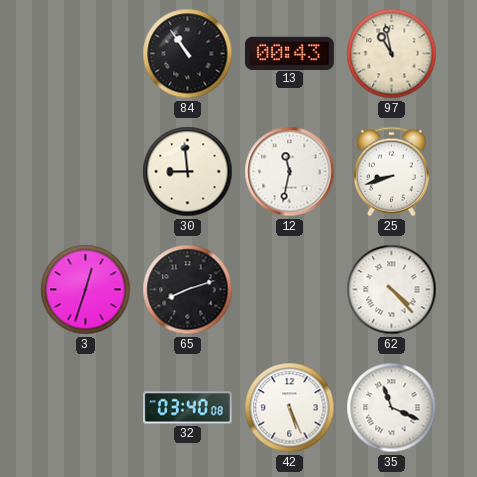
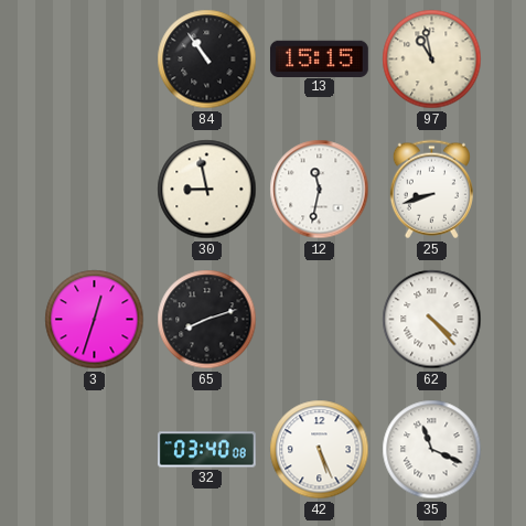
13: 00:43 -> 15:15 (319, 58)
30: 8:59 -> 8:58 (207, 190)
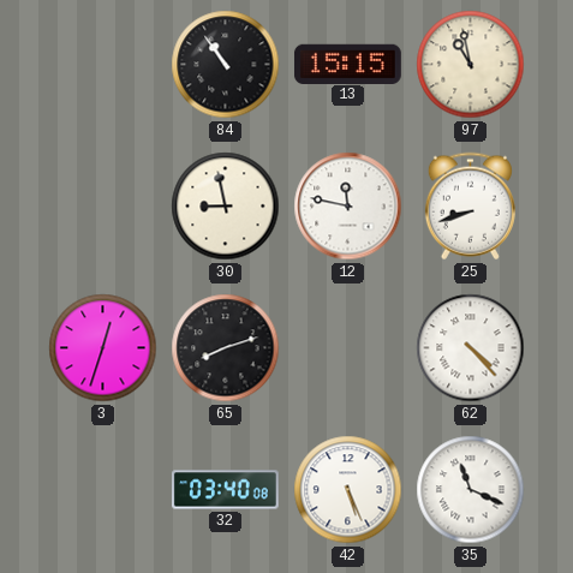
12: 11:32 -> 11:47 (348, 207)
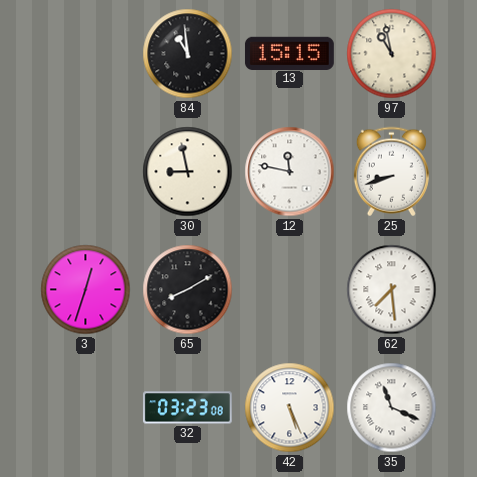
84: 10:54 -> 10:59 (188, 54)
65: 8:12 -> 8:10 (188, 290)
62: 4:23 -> 7:29 (392, 290)
32: 03:40 -> 03:23 (188, 408)
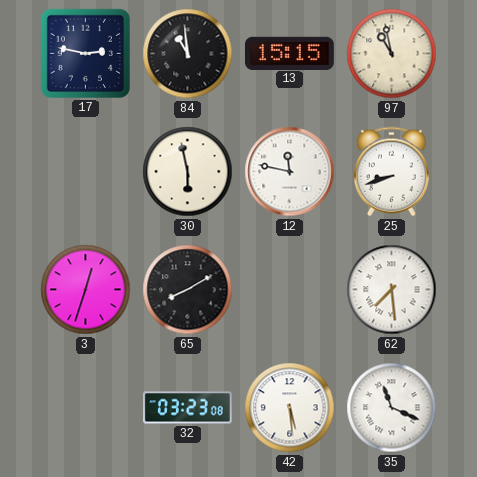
17: none -> 2:47 (85, 53)
30: 8:58 -> 5:58 (188, 172)
42: 5:26 -> 5:29 (290, 408)
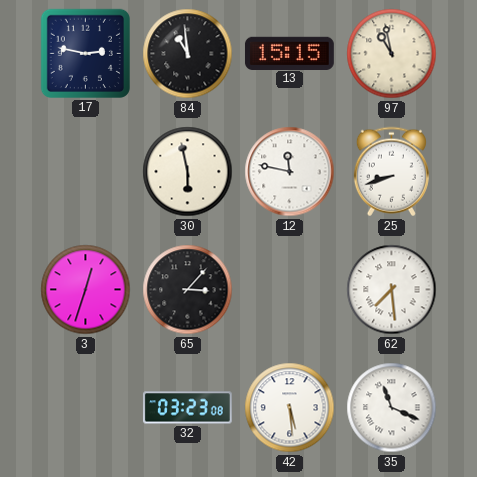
65: 8:10 -> 3:07 (188, 290)
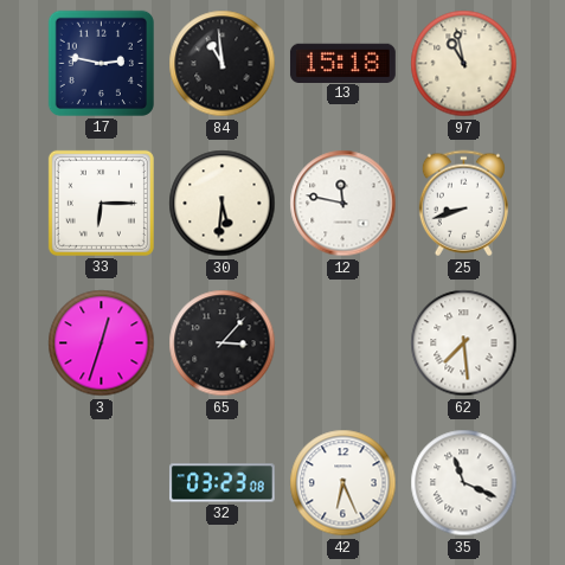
13: 15:15 -> 15:18 (342, 63)
33: none -> 6:15 (101, 203)
30: 5:58 -> 5:31 (223, 204)
42: 5:29 -> 6:26 (344, 483)
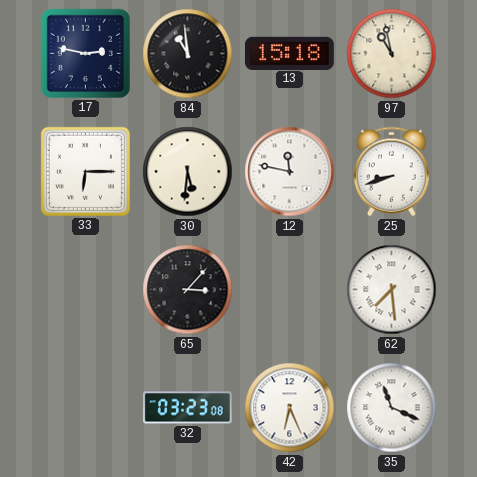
3: 12:33 -> none (102, 344)
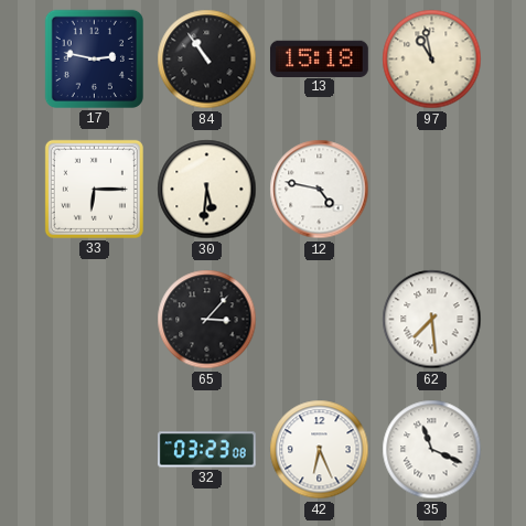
84: 10:59 -> 10:54 (207, 60)
12: 11:47 -> 4:47 (320, 190)
25: 8:42 -> none (391, 172)
